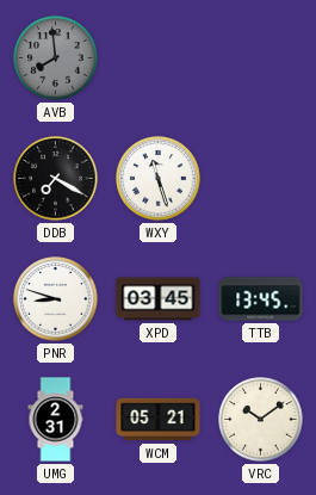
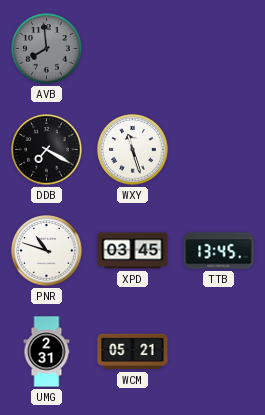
PNR: 8:48 -> 10:48 (47, 251)
VRC: 10:09 -> none (261, 420)
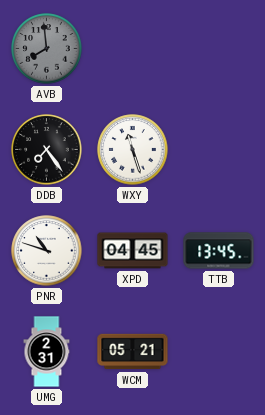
DDB: 7:20 -> 7:24 (47, 150)
XPD: 03:45 -> 04:45 (133, 251)
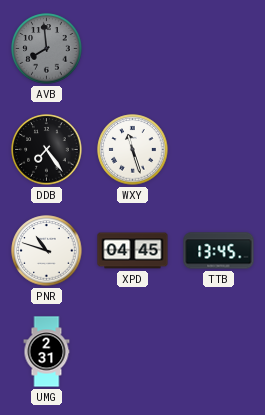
WCM: 05:21 -> none (133, 352)
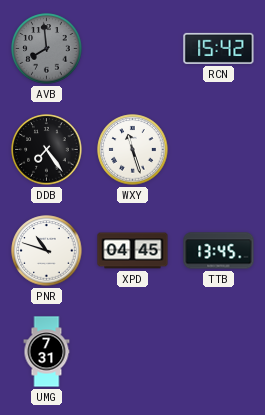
RCN: none -> 15:42 (219, 48)
UMG: 2:31 -> 7:31 (47, 352)
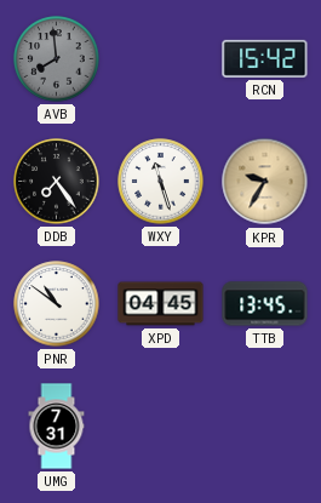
KPR: none -> 9:35 (265, 182)
PNR: 10:48 -> 10:51 (57, 304)
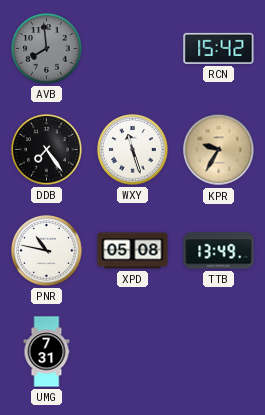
PNR: 10:51 -> 10:47 (47, 251)
XPD: 04:45 -> 05:08 (133, 251)
TTB: 13:45 -> 13:49 (219, 251)
